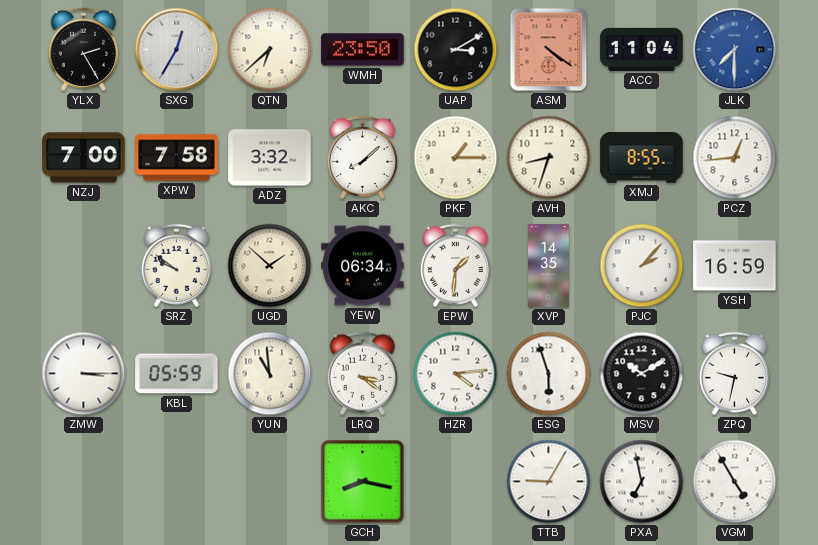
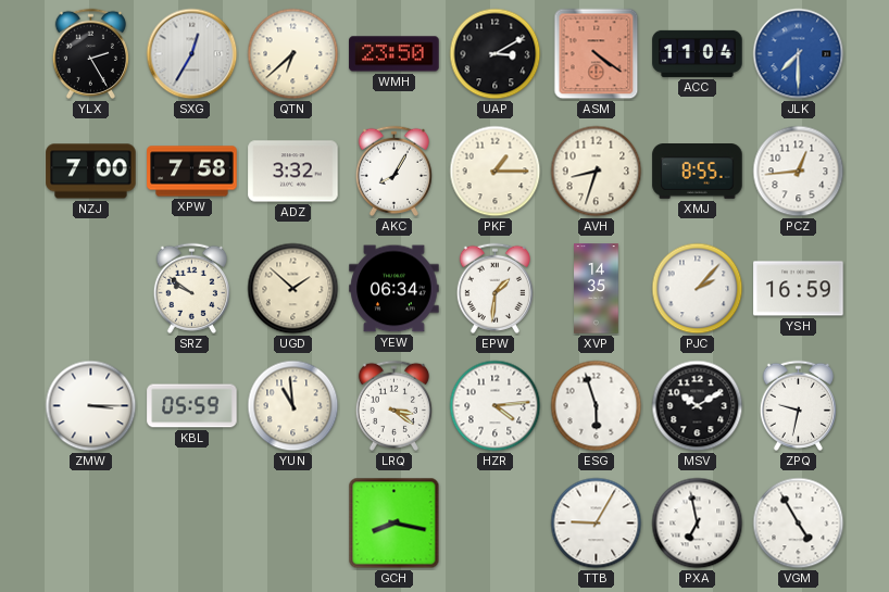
AKC: 8:08 -> 8:05 (393, 171)
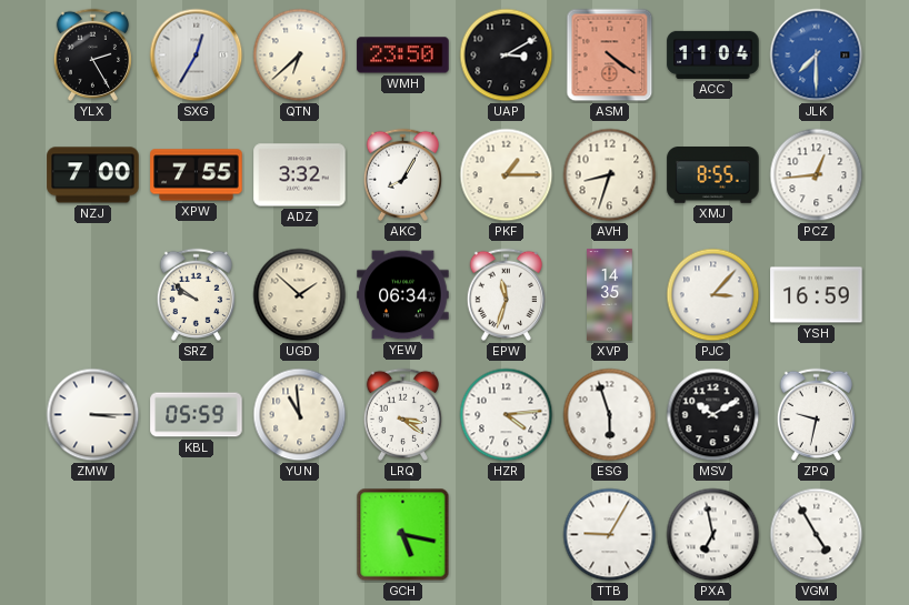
XPW: 7:58 -> 7:55 (197, 175)
EPW: 1:31 -> 11:33 (506, 294)
PJC: 2:07 -> 3:07 (713, 295)
GCH: 8:17 -> 5:17 (403, 535)
